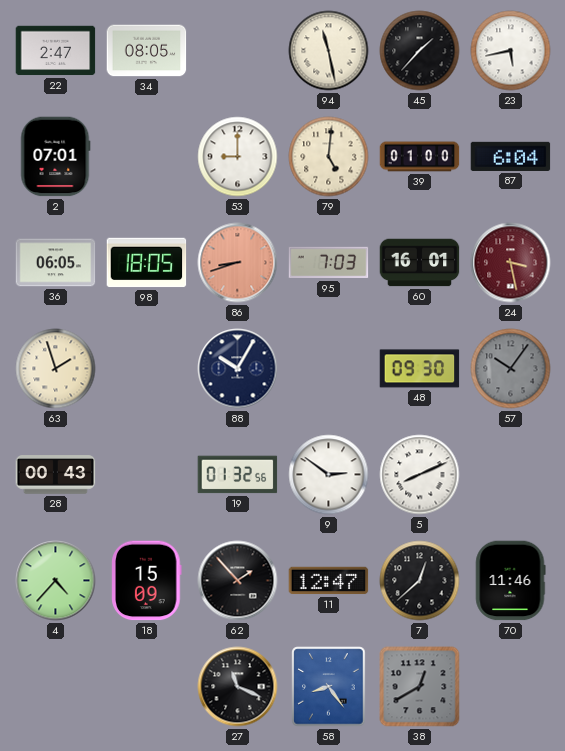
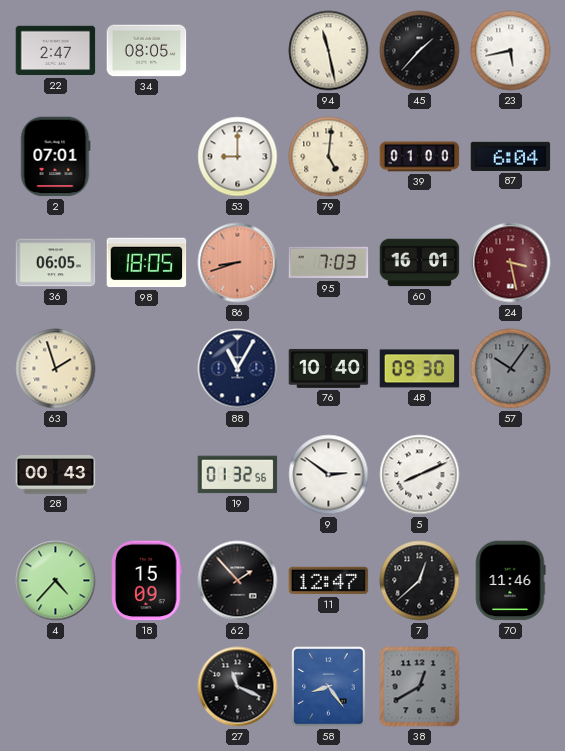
88: 10:05 -> 11:05 (238, 369)
76: none -> 10:40 (329, 368)
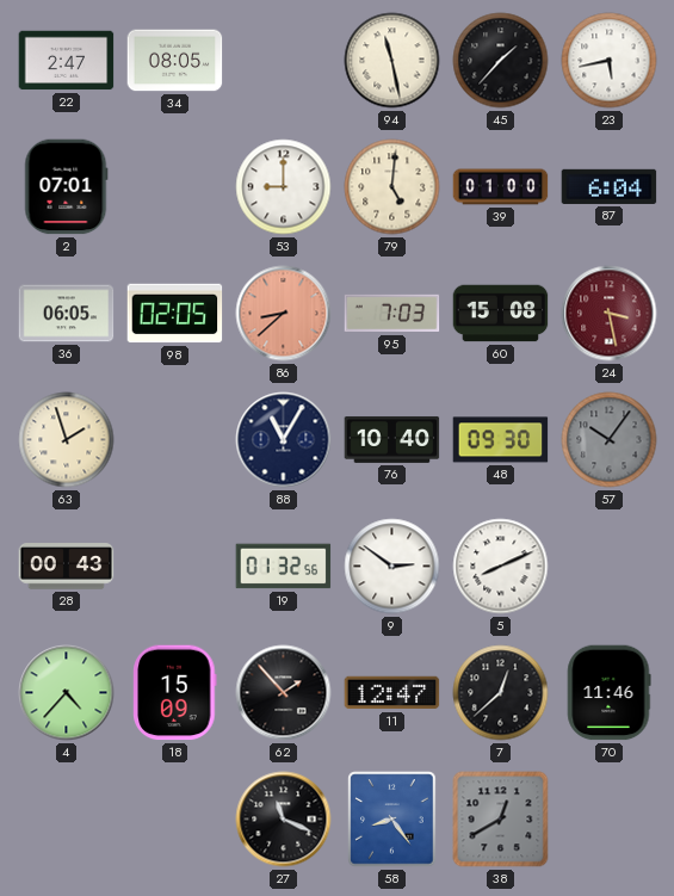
98: 18:05 -> 02:05 (175, 314)
86: 8:42 -> 8:38 (284, 314)
60: 16:01 -> 15:08 (501, 314)
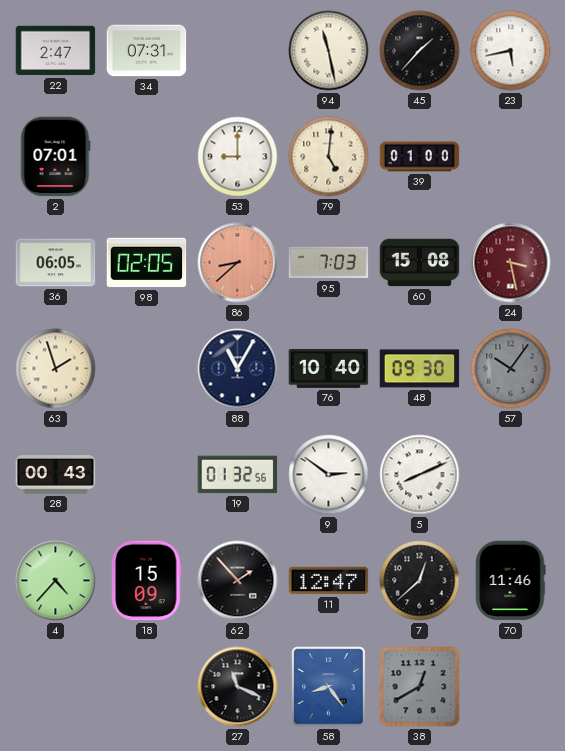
34: 08:05 -> 07:31 (147, 51)
87: 6:04 -> none (610, 186)
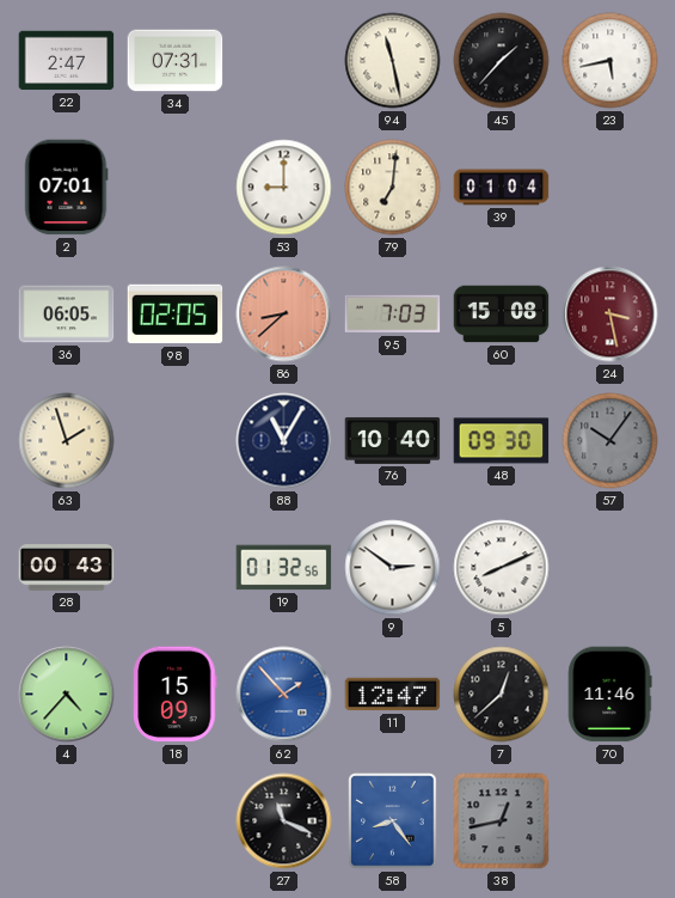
79: 5:01 -> 7:01 (393, 188)
39: 01:00 -> 01:04 (502, 188)
62 dial: black -> blue (284, 695)
38: 12:40 -> 12:43 (502, 821)
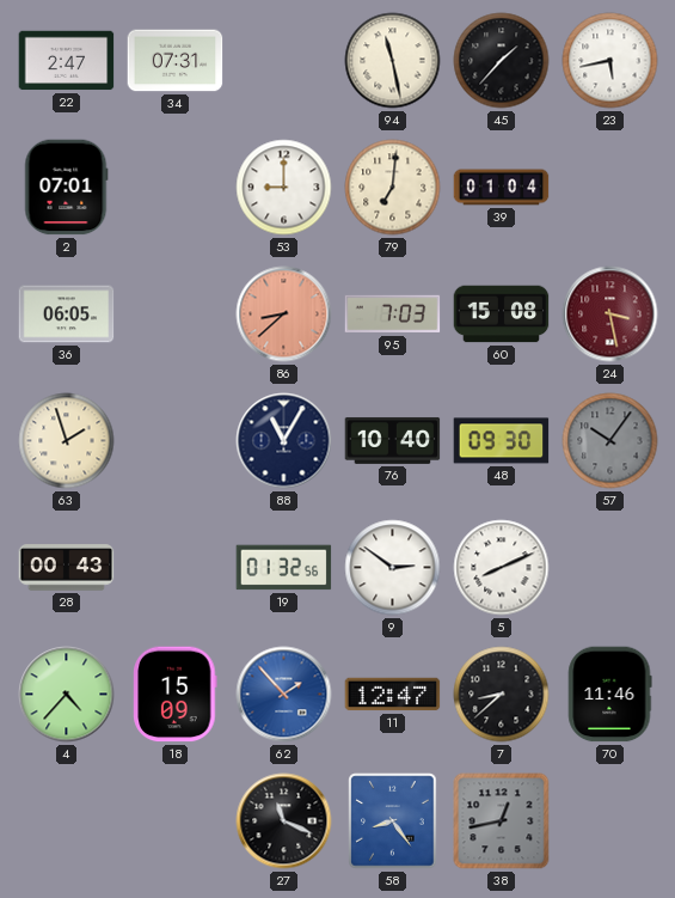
98: 02:05 -> none (176, 314)
7: 12:38 -> 8:38 (502, 695)
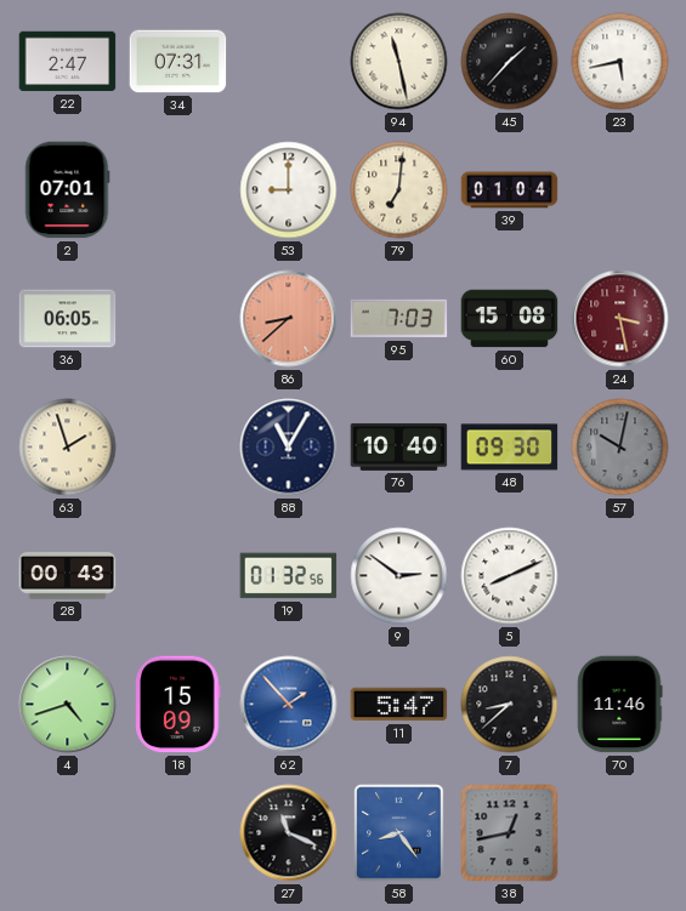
57: 10:06 -> 10:02 (620, 448)
4: 4:37 -> 4:42 (68, 705)
11: 12:47 -> 5:47 (399, 705)
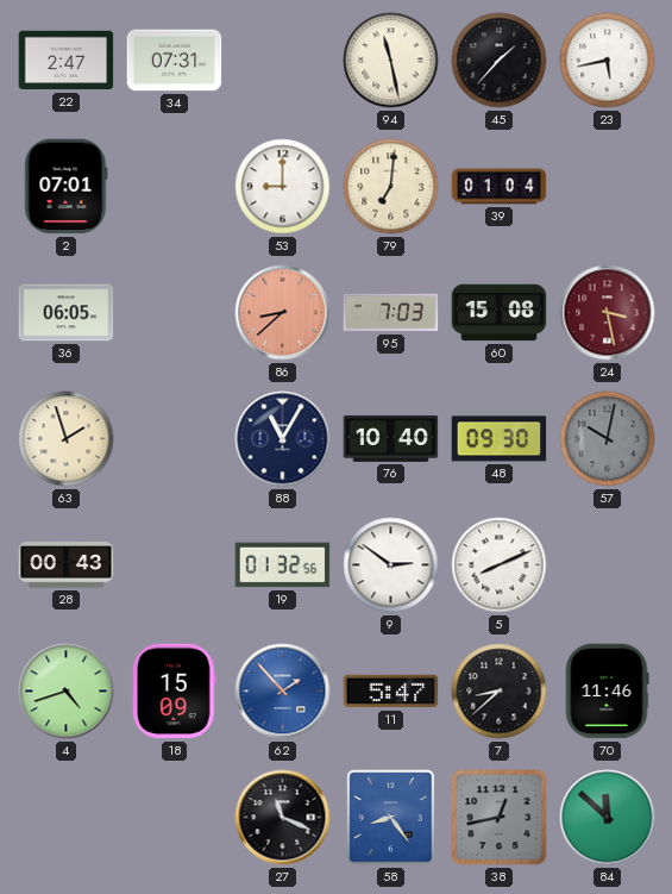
84: none -> 11:52 (608, 818)
